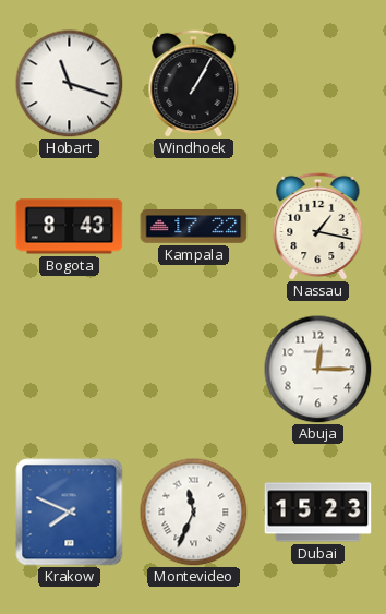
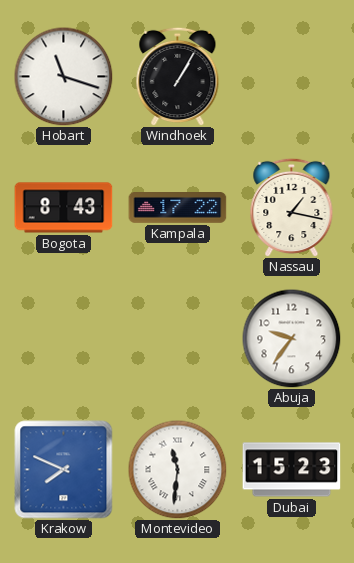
Abuja: 12:15 -> 9:36 (292, 339)
Montevideo: 11:34 -> 11:31 (178, 470)
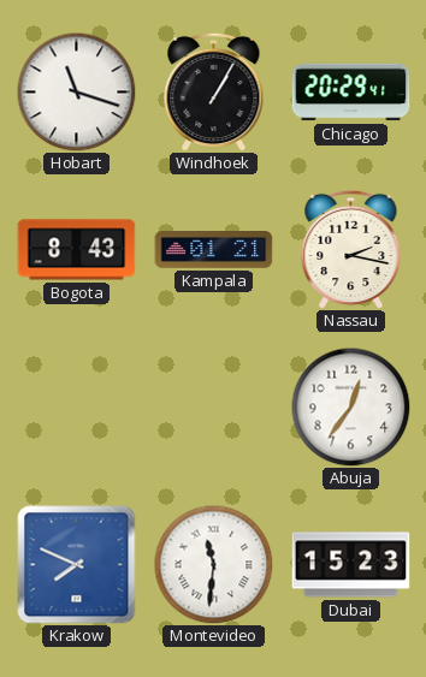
Chicago: none -> 20:29 (351, 93)
Kampala: 17:22 -> 01:21 (214, 250)
Nassau: 1:17 -> 2:17 (351, 249)
Abuja: 9:36 -> 12:36 (351, 408)
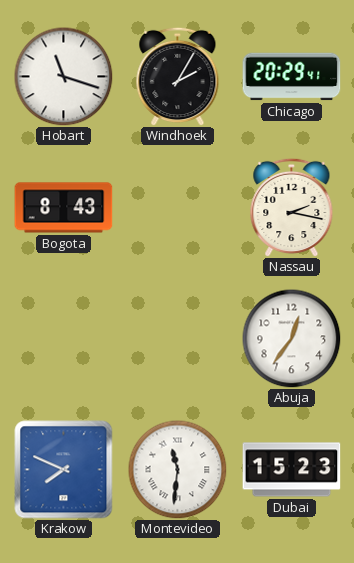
Windhoek: 1:05 -> 2:05 (178, 76)
Kampala: 01:21 -> none (214, 250)
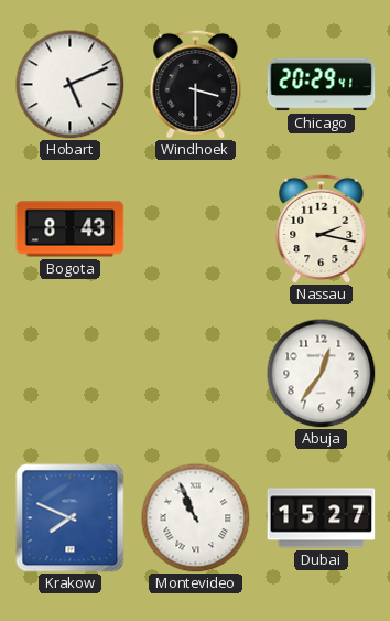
Hobart: 11:18 -> 5:11 (71, 85)
Windhoek: 2:05 -> 3:30 (196, 84)
Montevideo: 11:31 -> 10:56 (196, 518)
Dubai: 15:23 -> 15:27 (322, 518)
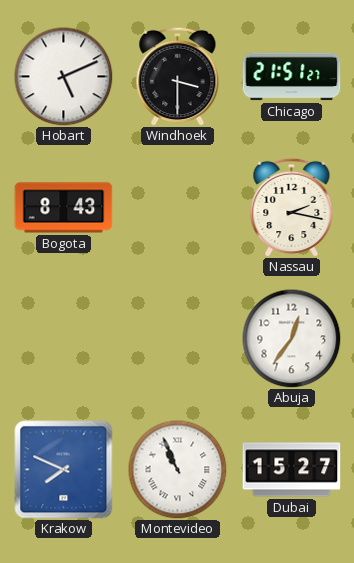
Chicago: 20:29 -> 21:51 (292, 77)
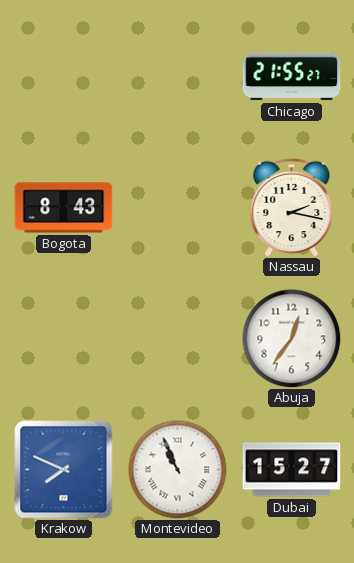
Hobart: 5:11 -> none (64, 77)
Windhoek: 3:30 -> none (178, 76)
Chicago: 21:51 -> 21:55 (292, 77)
